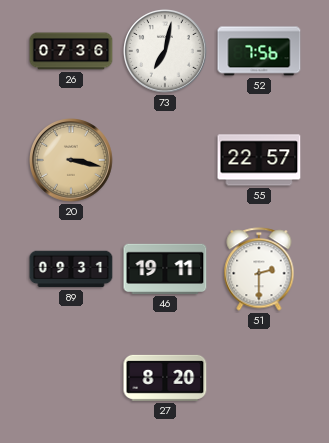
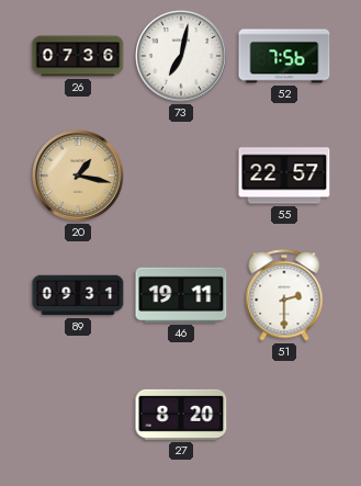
20: 3:17 -> 1:17 (79, 177)
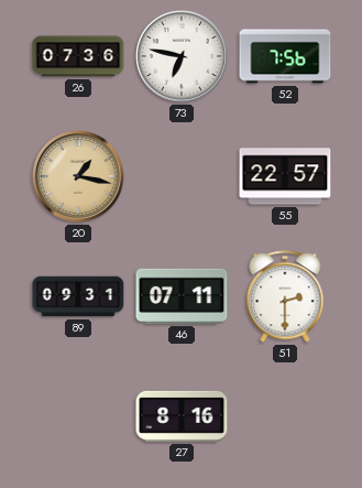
73: 7:02 -> 6:47 (183, 57)
46: 19:11 -> 07:11 (182, 296)
27: 8:20 -> 8:16 (182, 416)
